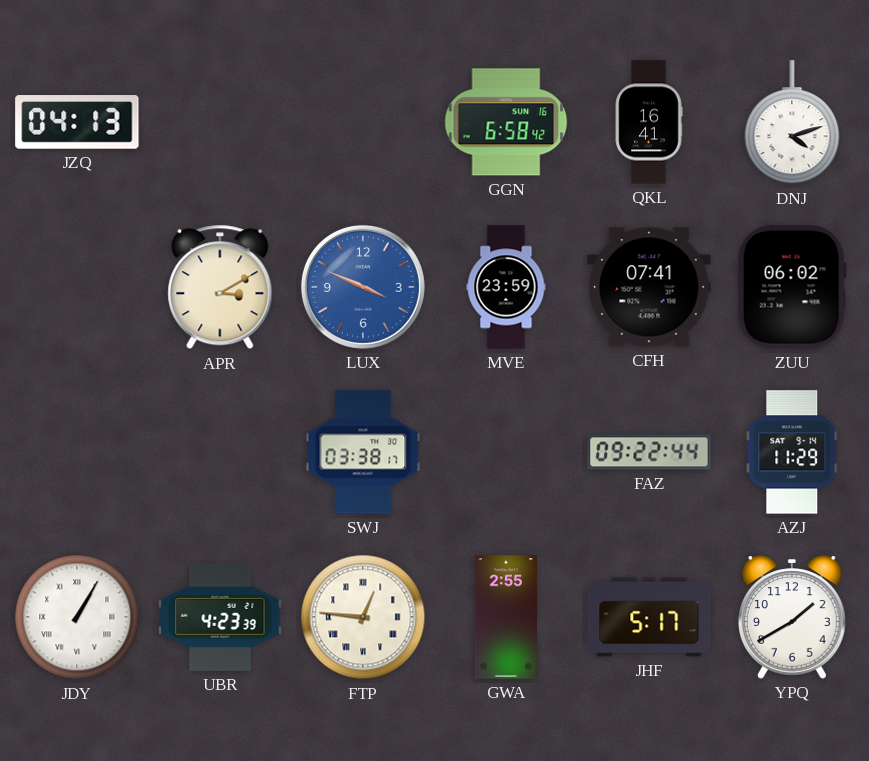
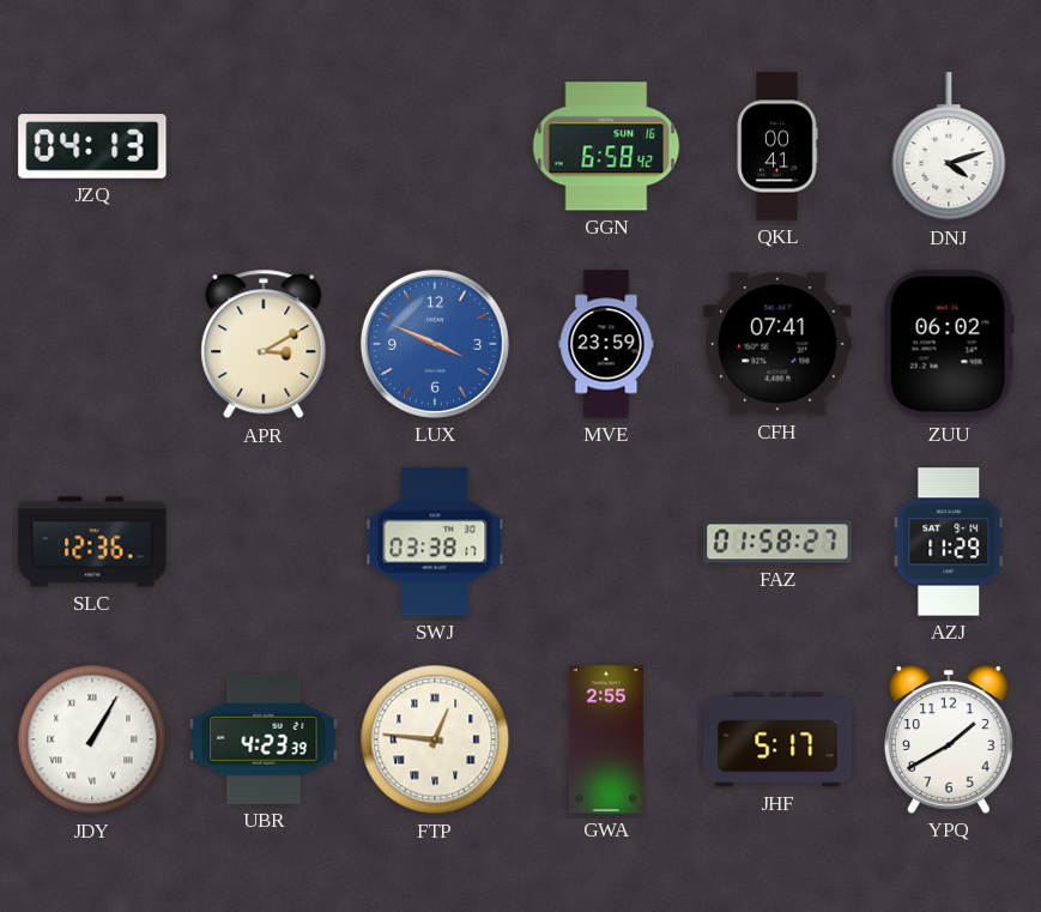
QKL: 16:41 -> 00:41 (777, 146)
SLC: none -> 12:36 (92, 542)
FAZ: 09:22 -> 01:58 (777, 542)
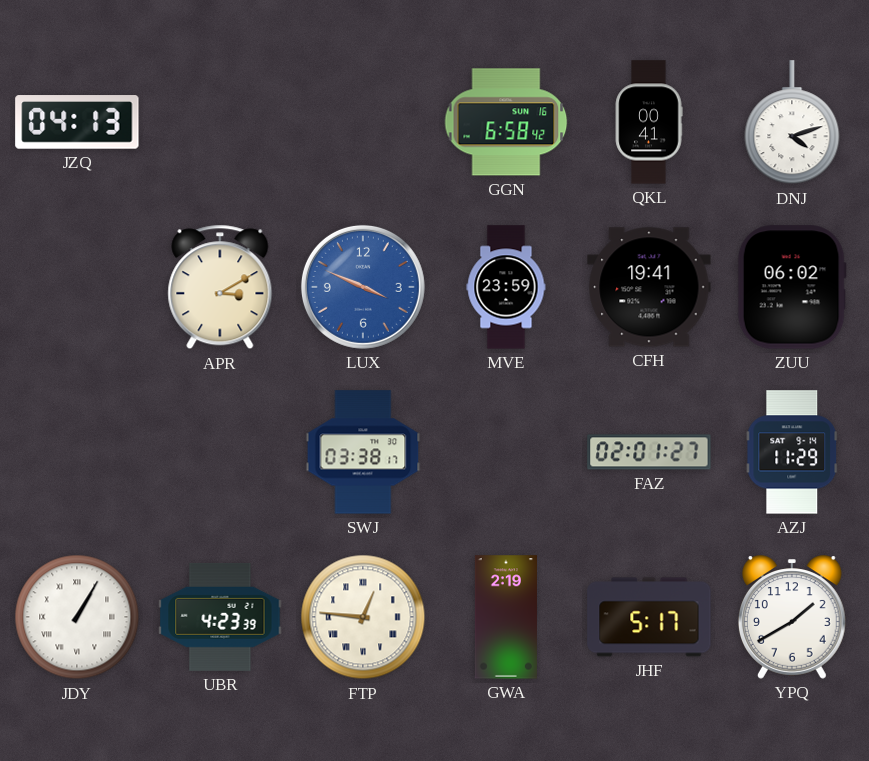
CFH: 07:41 -> 19:41 (649, 287)
SLC: 12:36 -> none (92, 542)
FAZ: 01:58 -> 02:01 (649, 452)
GWA: 2:55 -> 2:19 (506, 617)
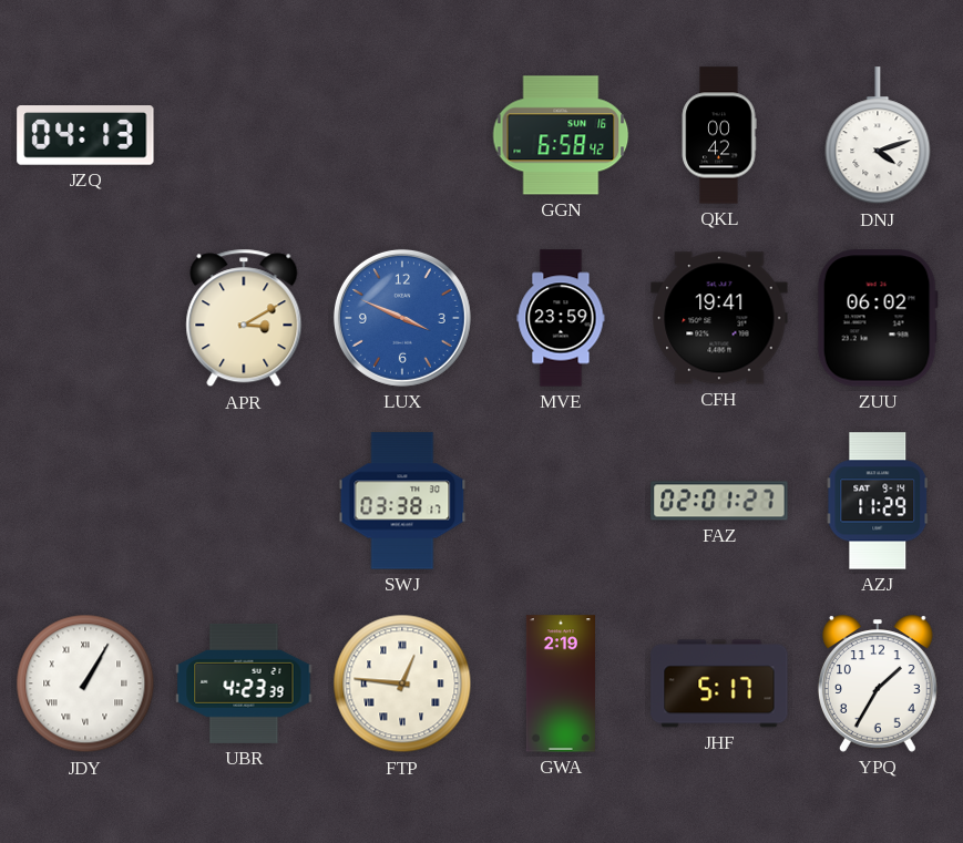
QKL: 00:41 -> 00:42 (719, 135)
YPQ: 1:40 -> 1:35 (878, 683)
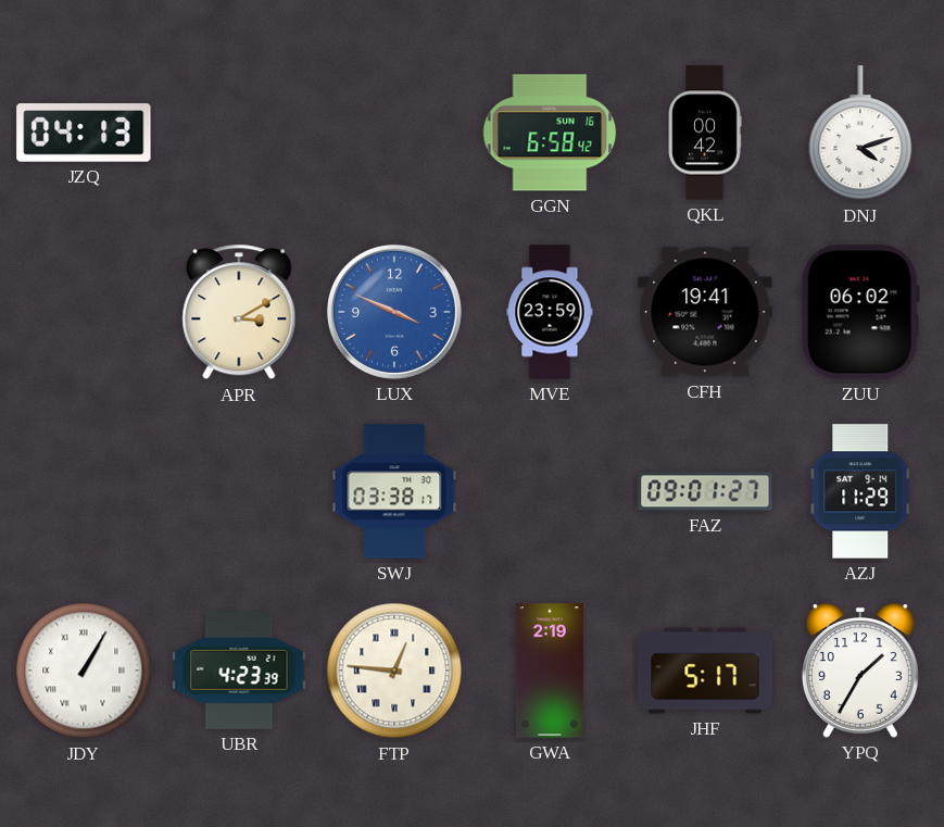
FAZ: 02:01 -> 09:01 (705, 491)
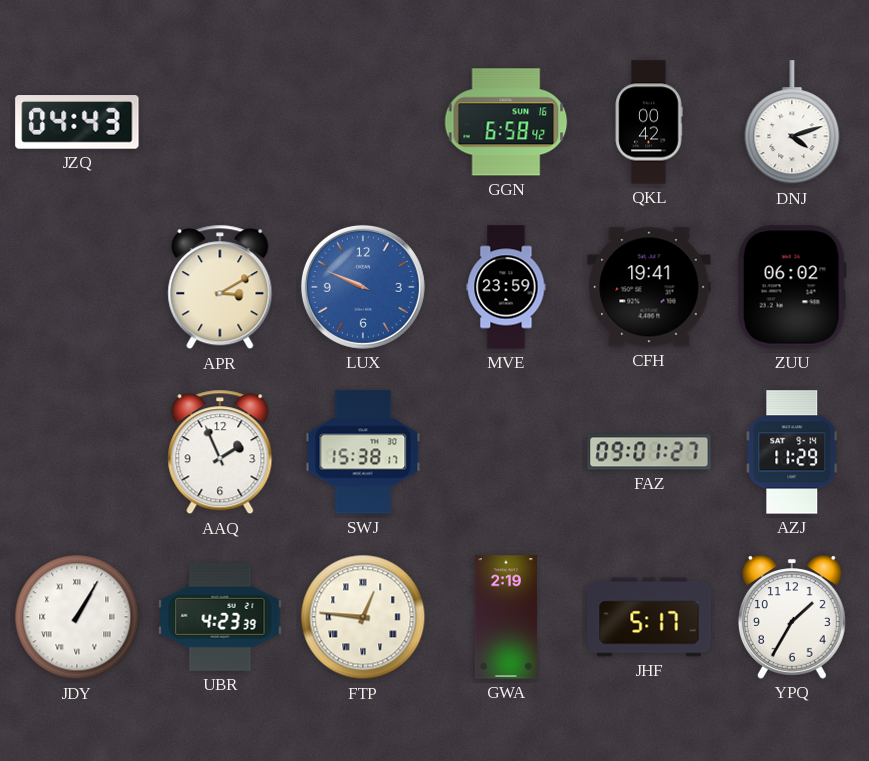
JZQ: 04:13 -> 04:43 (77, 122)
LUX: 3:49 -> 9:49 (363, 287)
AAQ: none -> 1:56 (220, 452)
SWJ: 03:38 -> 15:38 (363, 452)
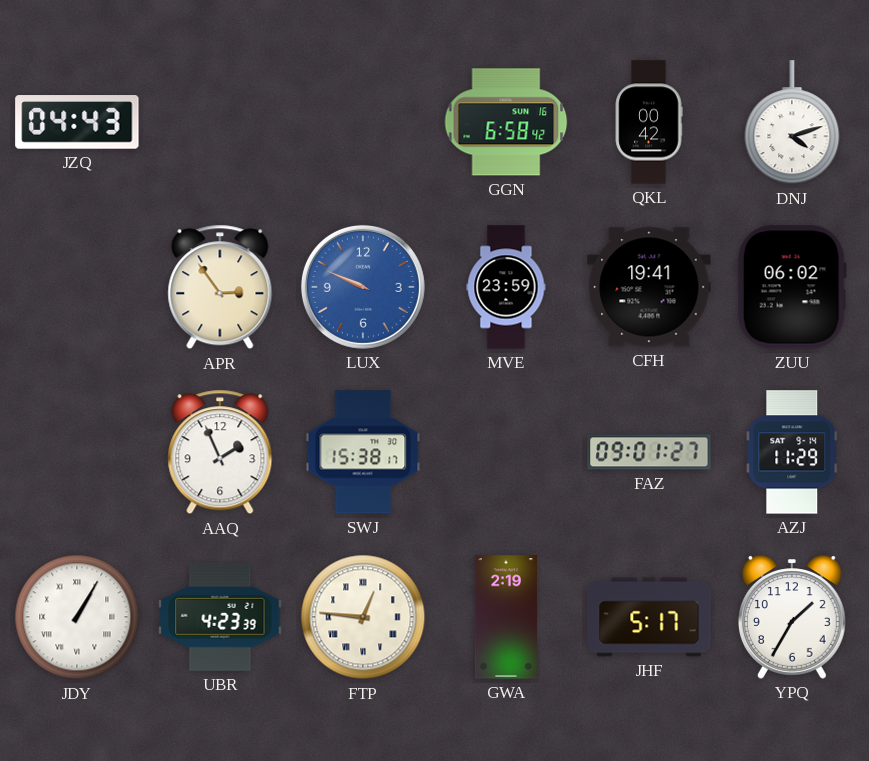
APR: 3:10 -> 2:54 (220, 287)
